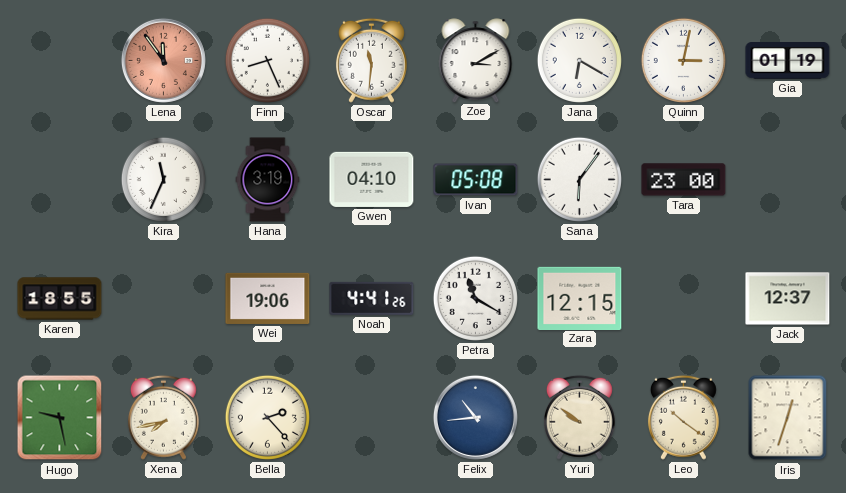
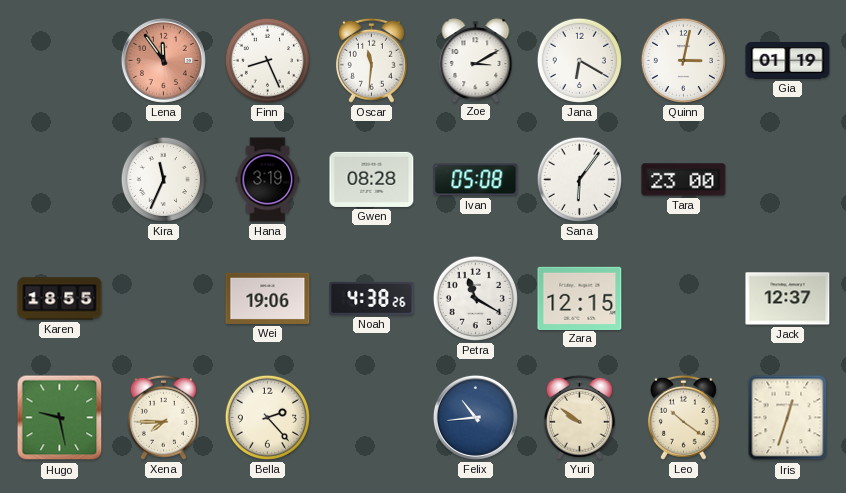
Gwen: 04:10 -> 08:28 (372, 179)
Noah: 4:41 -> 4:38 (372, 298)
Xena: 7:43 -> 7:45 (163, 417)
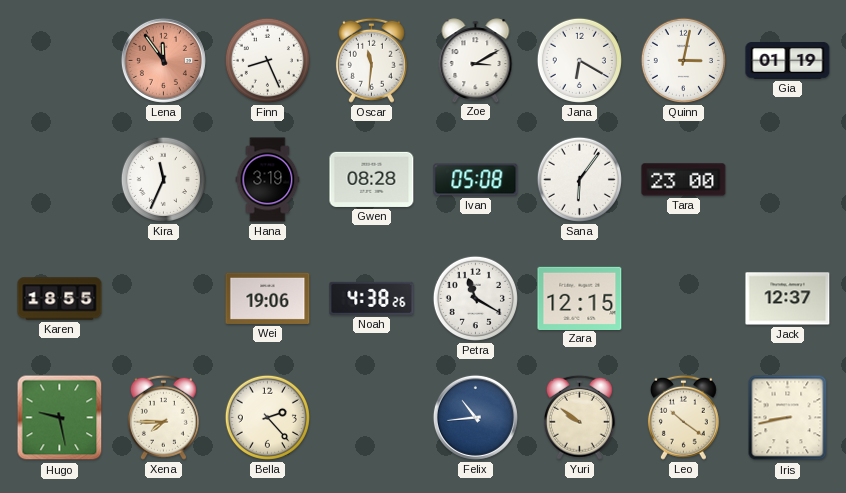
Iris: 12:33 -> 8:43 (788, 418)
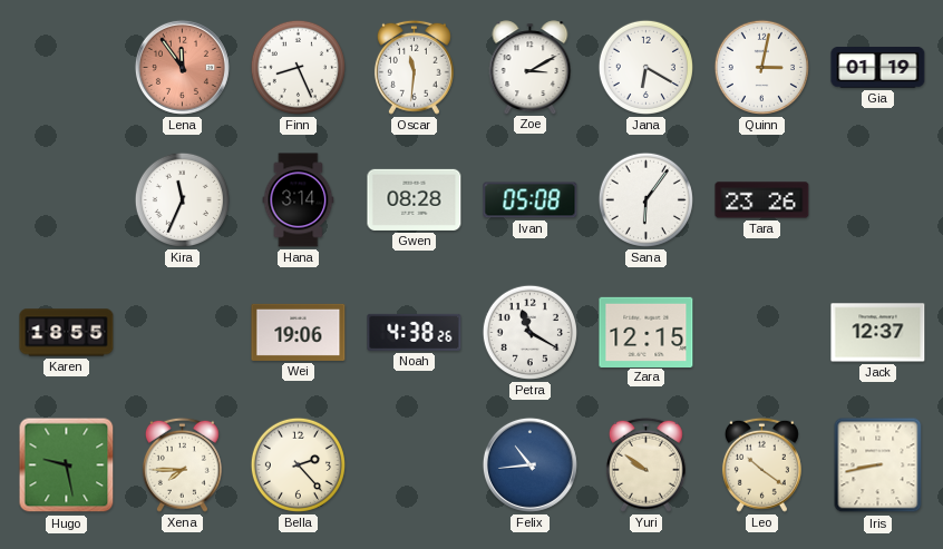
Hana: 3:19 -> 3:14 (299, 200)
Tara: 23:00 -> 23:26 (762, 200)
